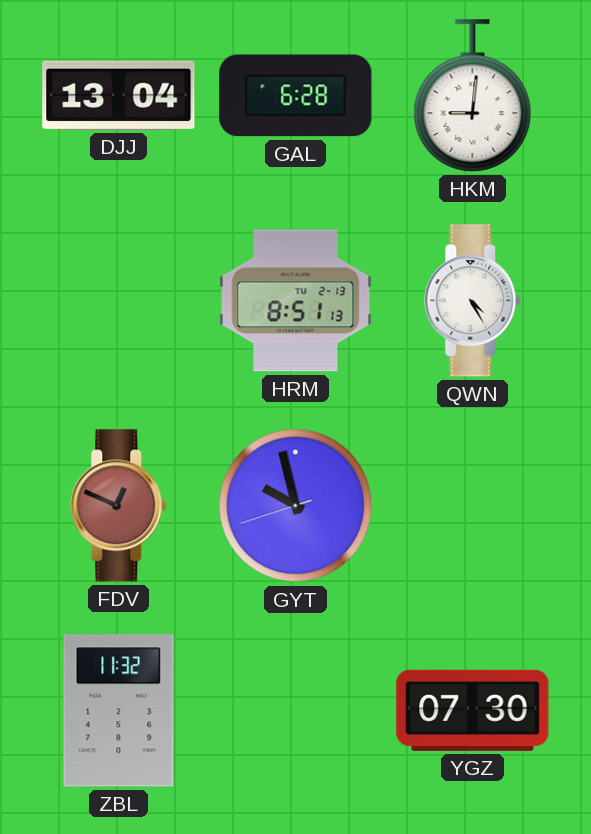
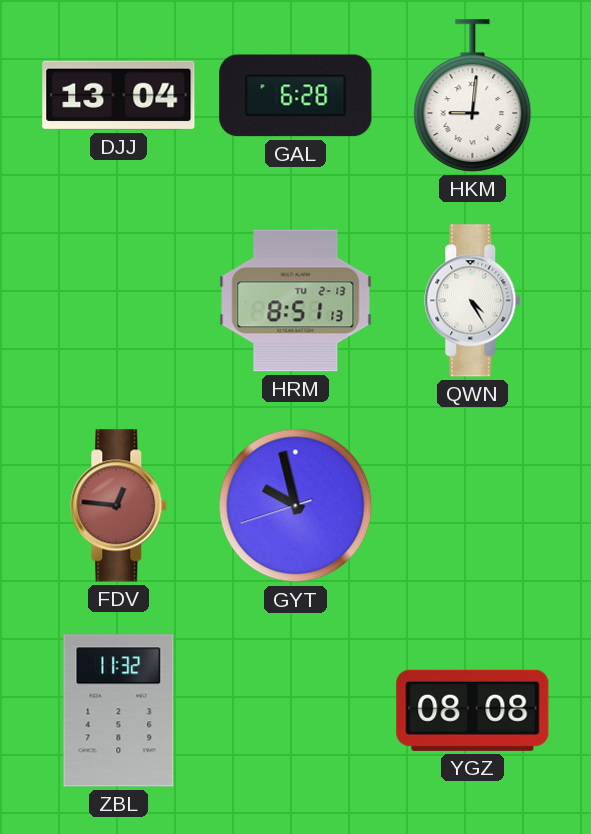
FDV: 12:49 -> 12:46 (119, 506)
YGZ: 07:30 -> 08:08 (473, 710)
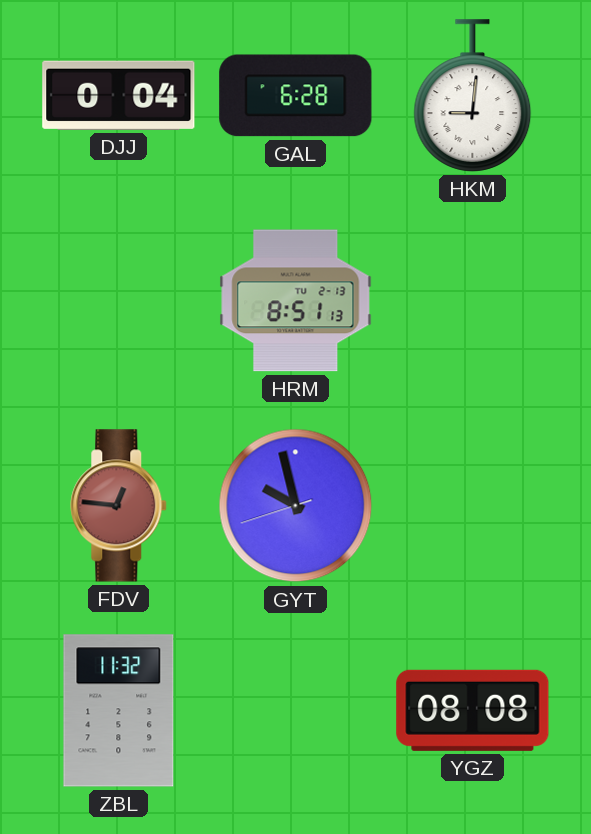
DJJ: 13:04 -> 0:04 (119, 95)
QWN: 4:25 -> none (473, 301)
